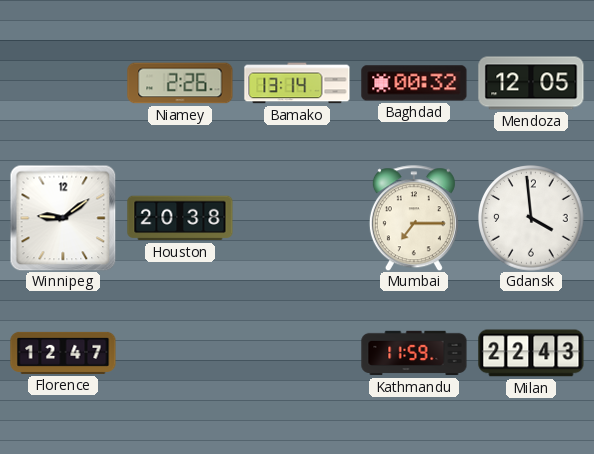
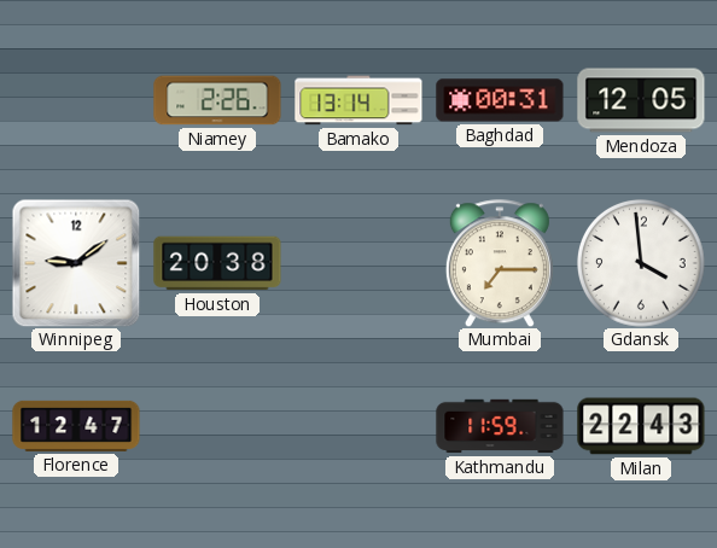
Baghdad: 00:32 -> 00:31 (500, 100)
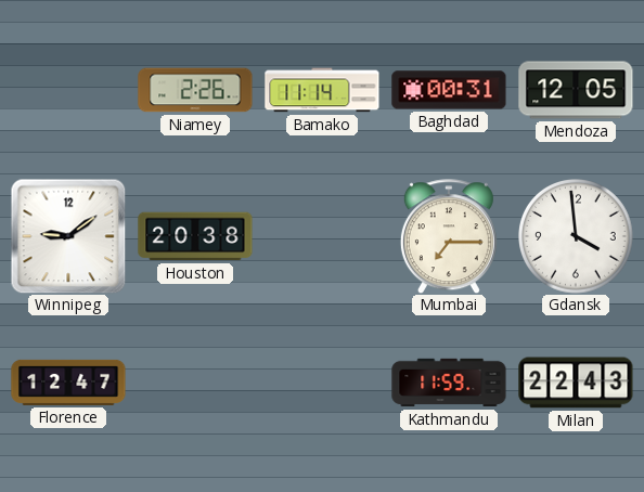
Bamako: 13:14 -> 11:14 (322, 90)
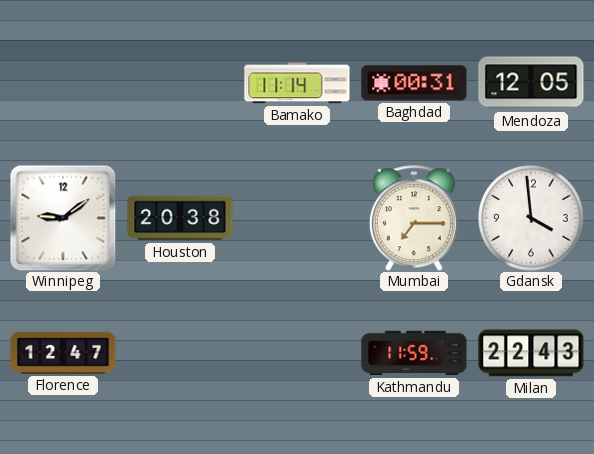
Niamey: 2:26 -> none (195, 90)
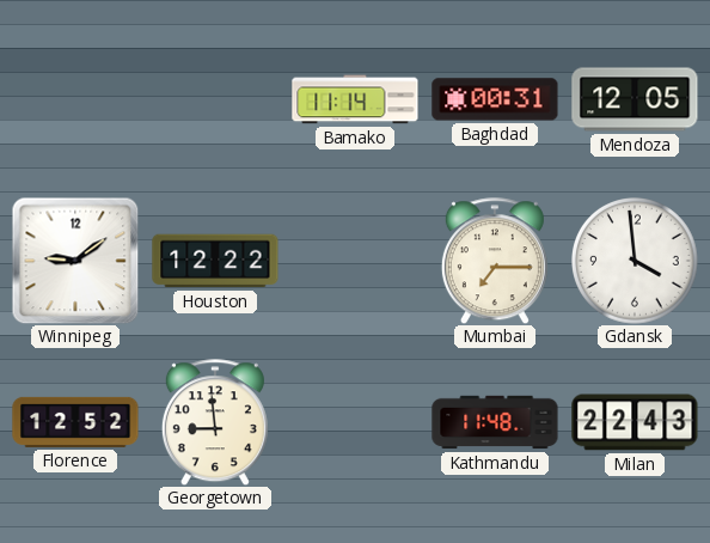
Houston: 20:38 -> 12:22 (215, 261)
Florence: 12:47 -> 12:52 (75, 422)
Georgetown: none -> 8:59 (215, 422)
Kathmandu: 11:59 -> 11:48 (495, 422)
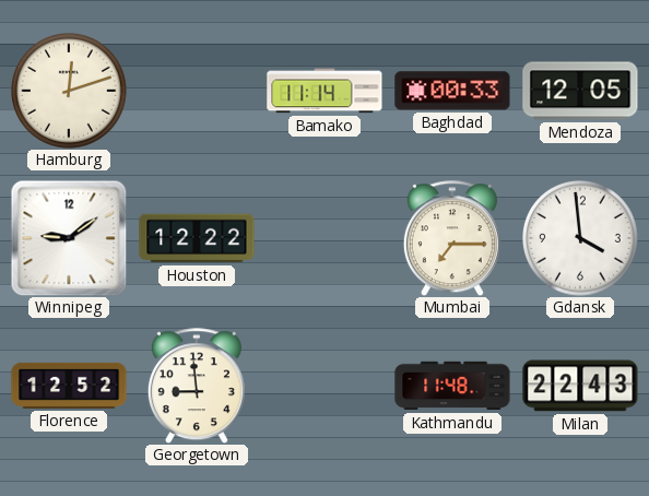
Hamburg: none -> 12:12 (70, 92)
Baghdad: 00:31 -> 00:33 (452, 91)
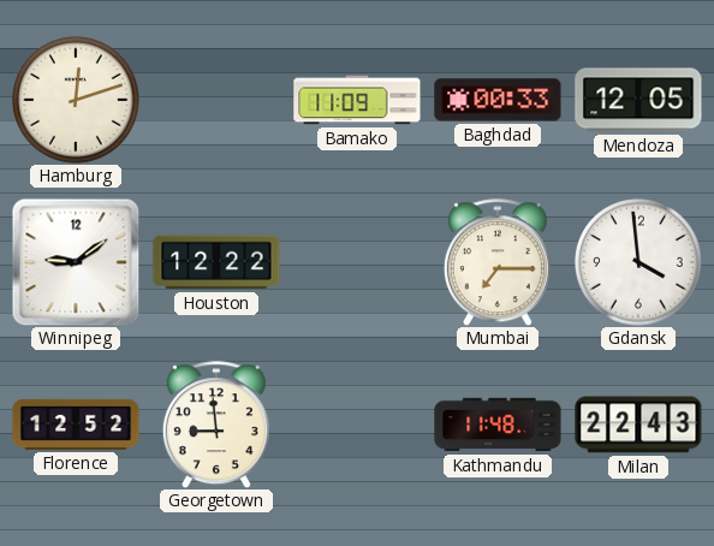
Bamako: 11:14 -> 11:09 (357, 100)
